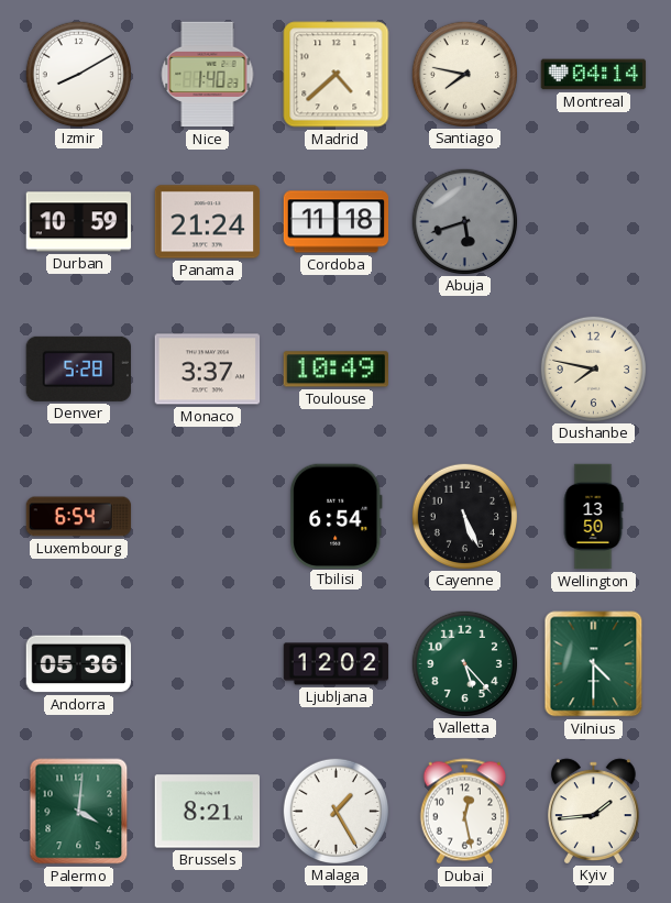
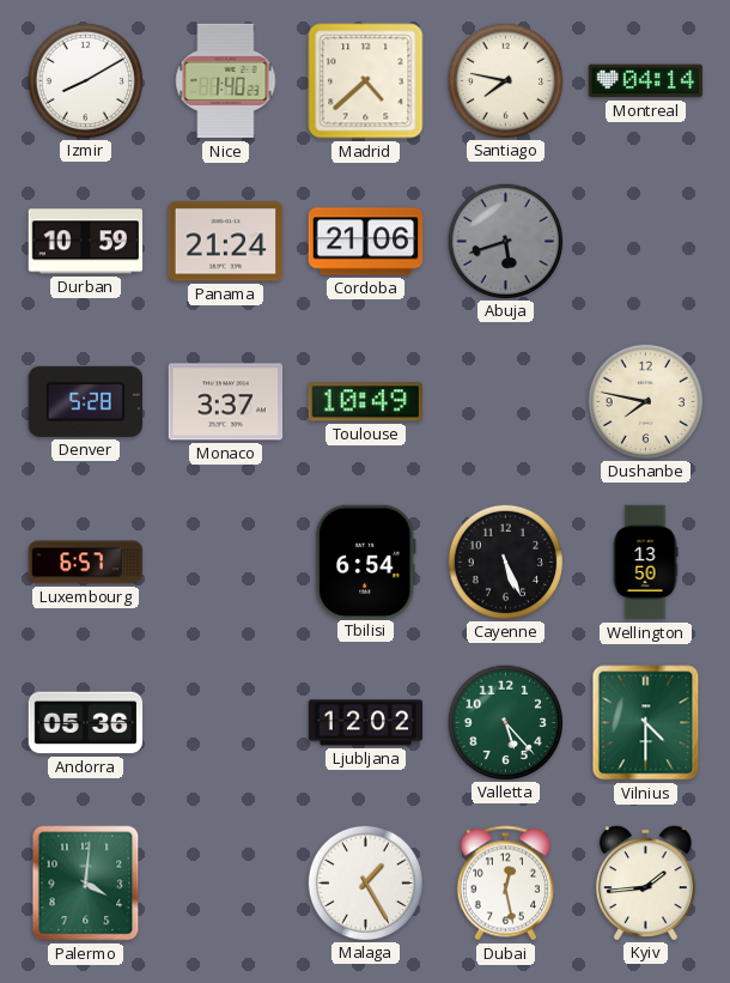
Cordoba: 11:18 -> 21:06 (366, 242)
Luxembourg: 6:54 -> 6:57 (86, 563)
Brussels: 8:21 -> none (208, 812)
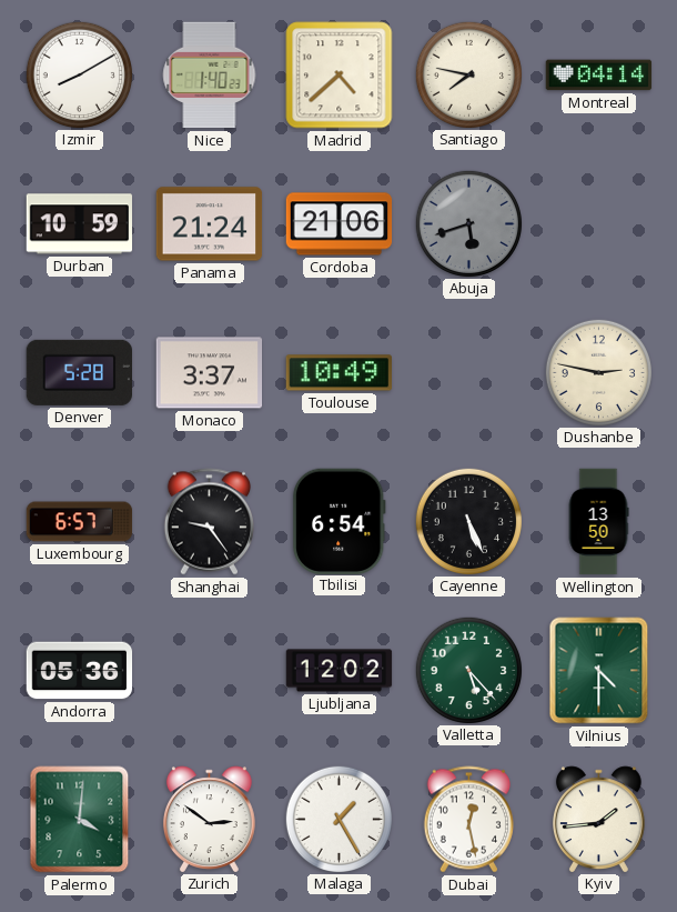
Dushanbe: 7:47 -> 2:47 (598, 372)
Shanghai: none -> 9:24 (209, 522)
Zurich: none -> 2:51 (209, 819)
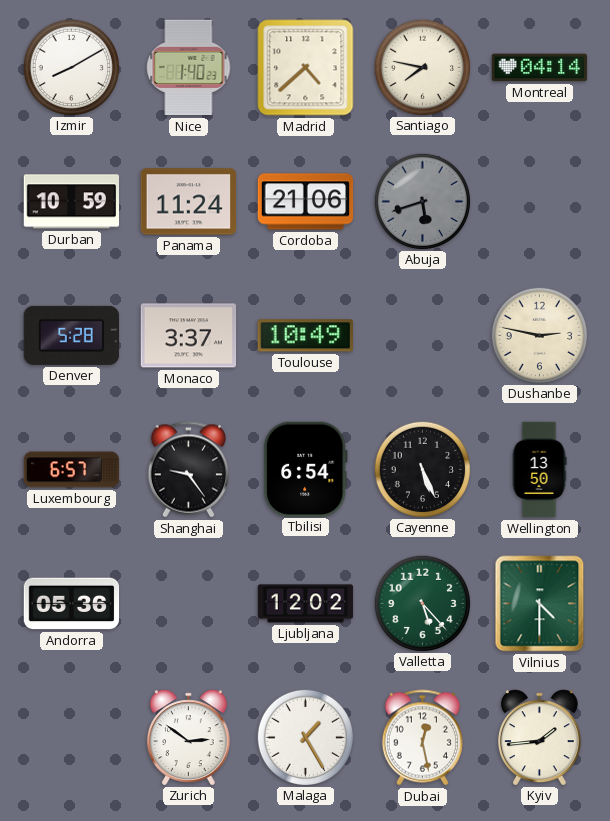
Panama: 21:24 -> 11:24 (189, 202)
Palermo: 4:01 -> none (80, 820)
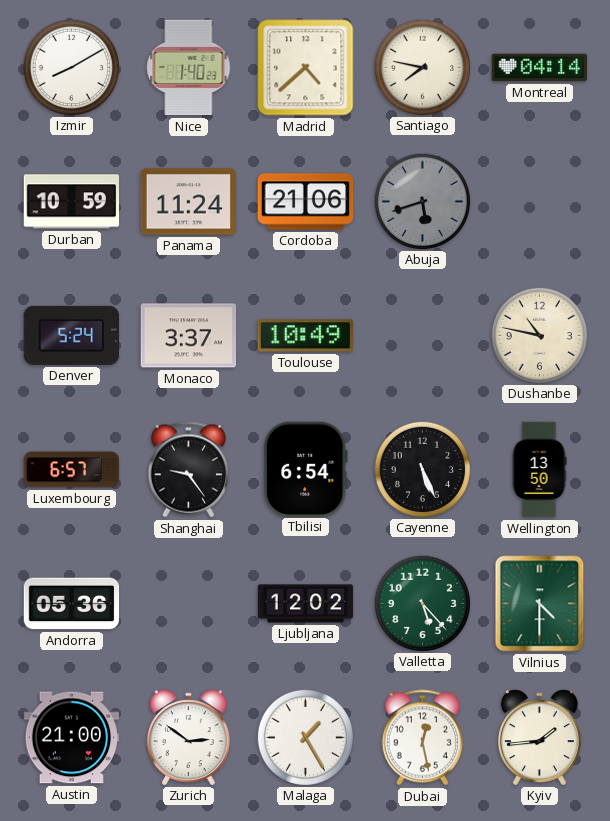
Denver: 5:28 -> 5:24 (71, 335)
Dushanbe: 2:47 -> 10:47 (539, 335)
Austin: none -> 21:00 (72, 738)
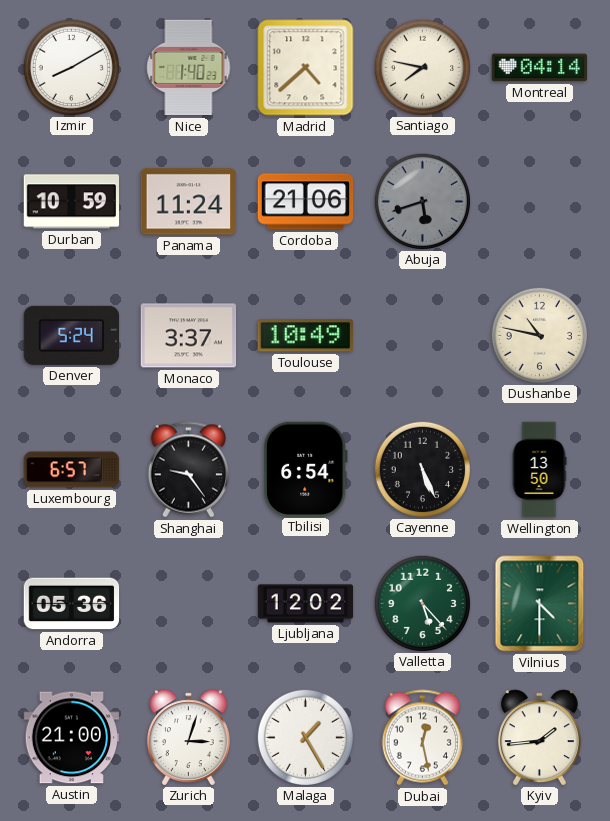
Zurich: 2:51 -> 3:03 (188, 737)
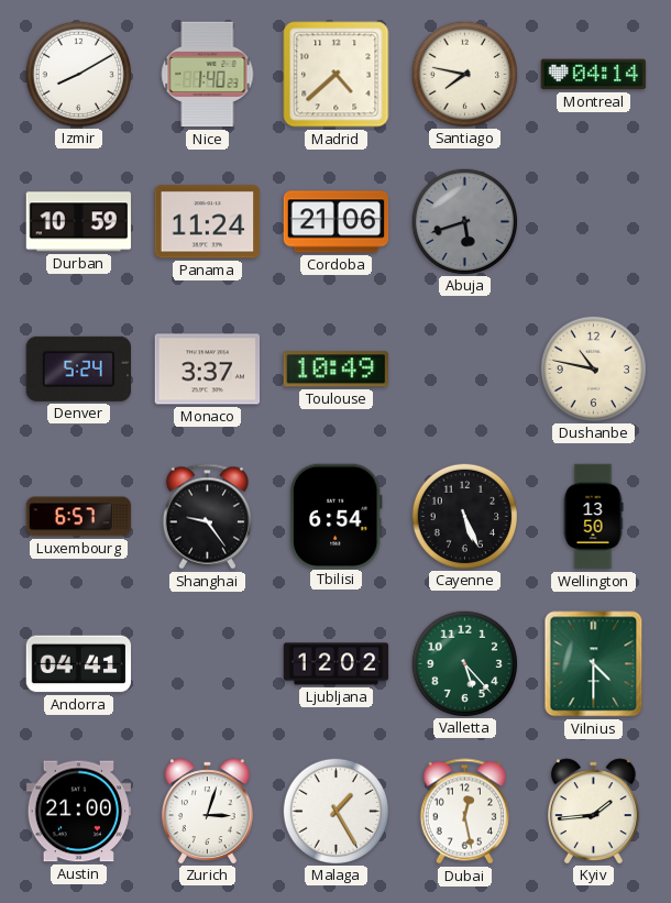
Andorra: 05:36 -> 04:41 (79, 664)
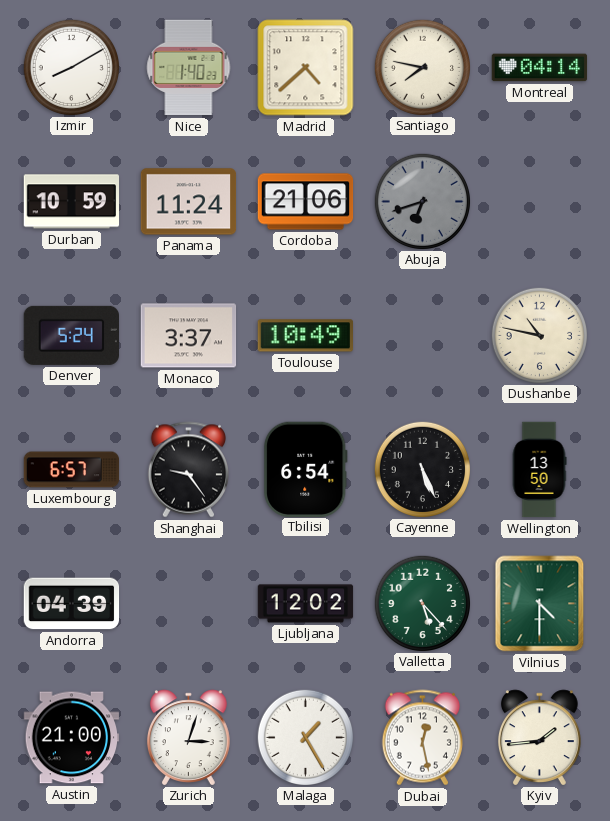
Abuja: 5:42 -> 6:42 (422, 201)
Andorra: 04:41 -> 04:39 (72, 604)
